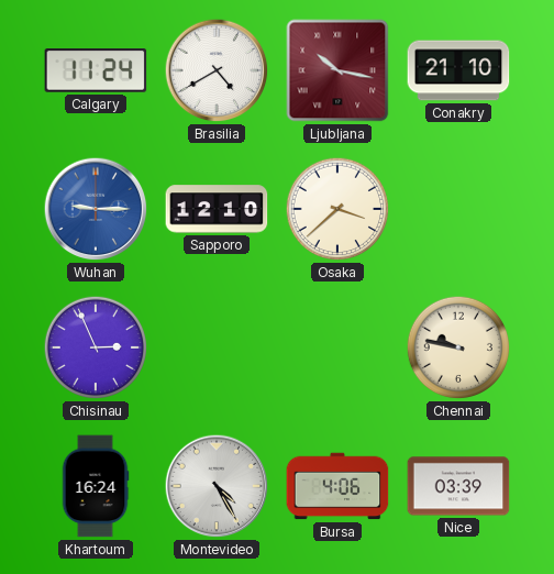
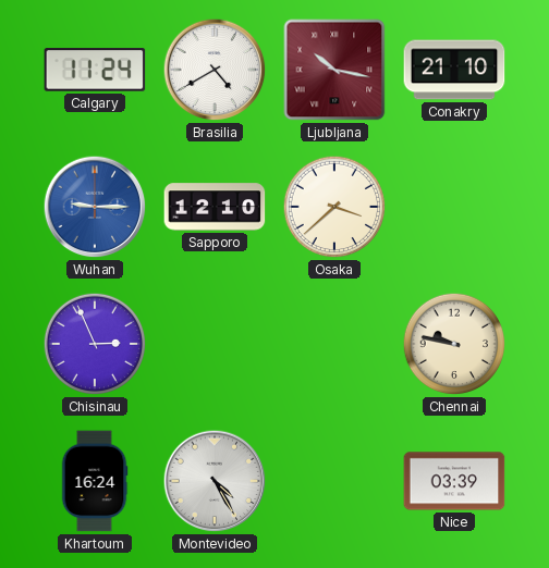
Bursa: 4:06 -> none (337, 486)
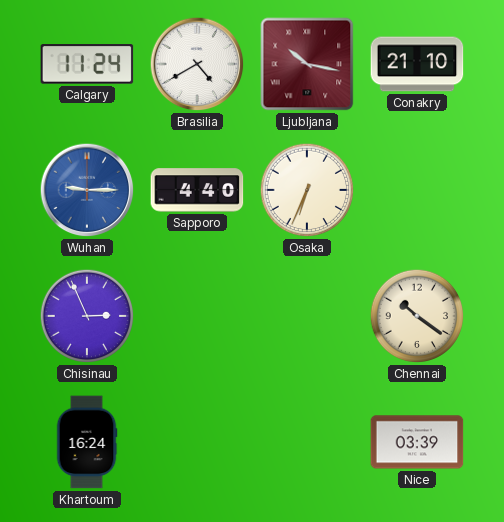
Sapporo: 12:10 -> 4:40 (197, 190)
Osaka: 3:38 -> 6:34 (307, 190)
Chennai: 9:47 -> 10:21 (417, 316)
Montevideo: 4:25 -> none (215, 481)
